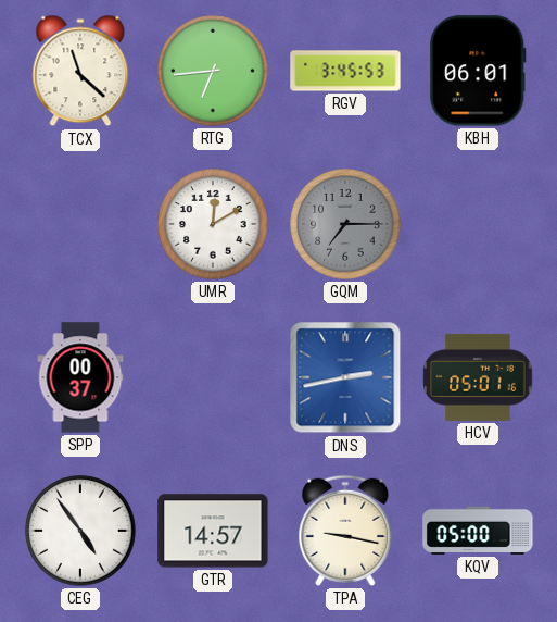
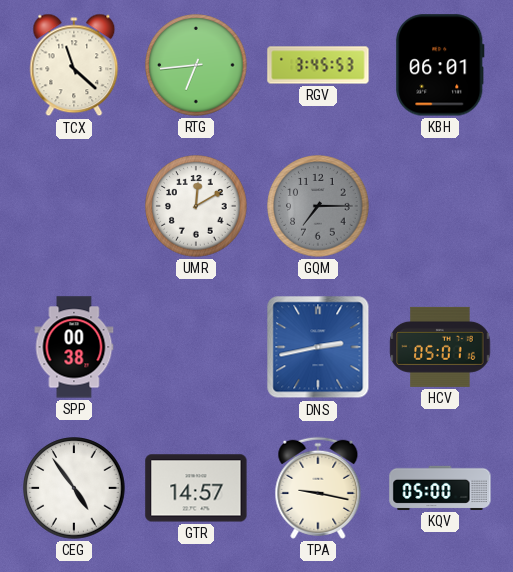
SPP: 00:37 -> 00:38 (74, 347)
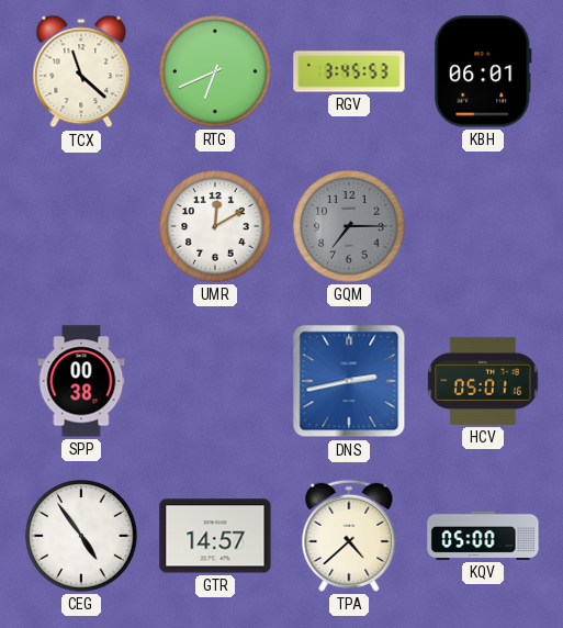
RTG: 6:44 -> 6:41 (215, 71)
TPA: 9:17 -> 4:38 (349, 536)
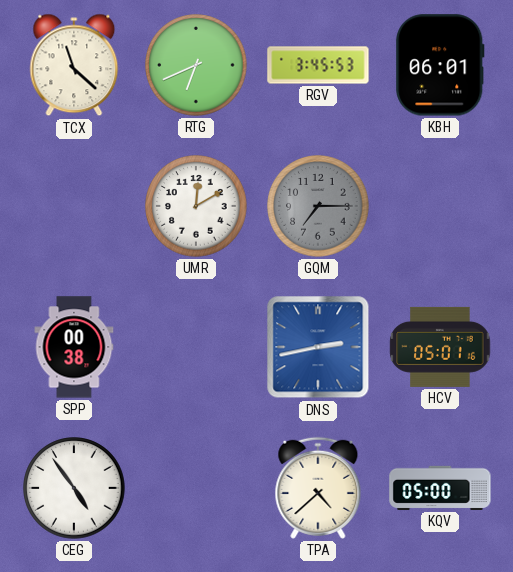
GTR: 14:57 -> none (215, 536)
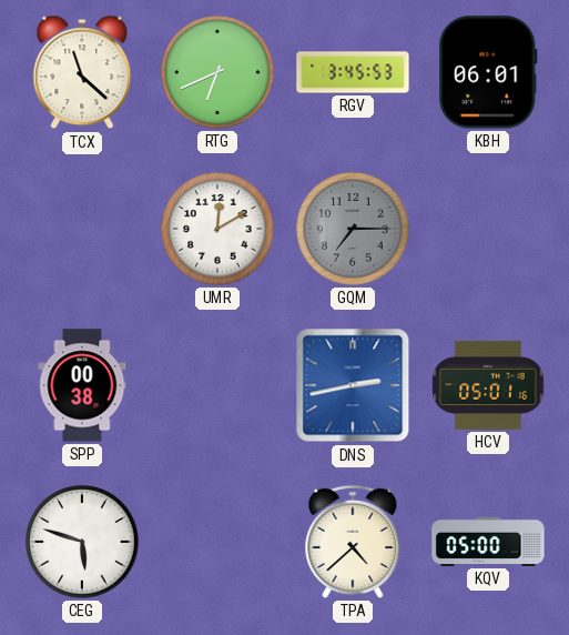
CEG: 4:54 -> 5:48 (82, 542)
